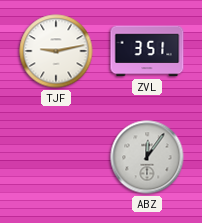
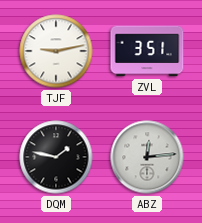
DQM: none -> 1:47 (56, 157)
ABZ: 12:06 -> 12:14 (147, 157)
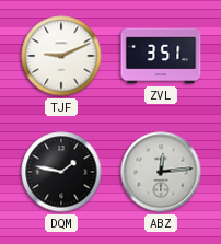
TJF: 9:13 -> 9:11 (61, 56)
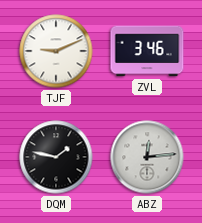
ZVL: 3:51 -> 3:46 (147, 51)
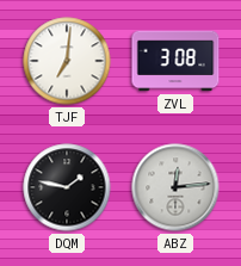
TJF: 9:11 -> 7:01 (67, 61)
ZVL: 3:46 -> 3:08 (175, 61)
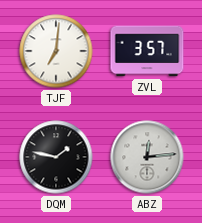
ZVL: 3:08 -> 3:57 (147, 51)
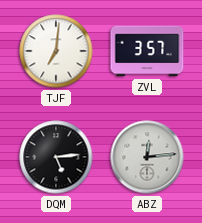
DQM: 1:47 -> 5:14 (56, 157)
